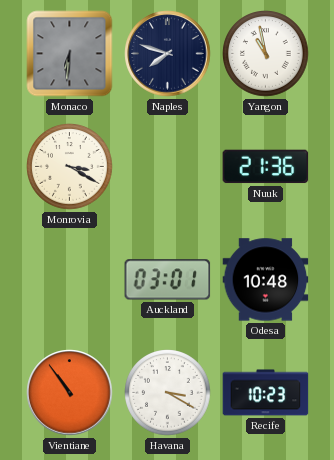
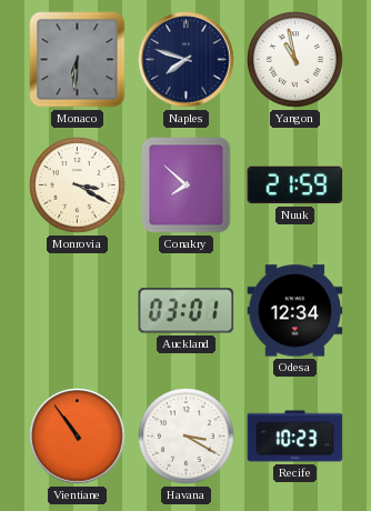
Conakry: none -> 7:52 (187, 186)
Nuuk: 21:36 -> 21:59 (295, 186)
Odesa: 10:48 -> 12:34 (295, 311)
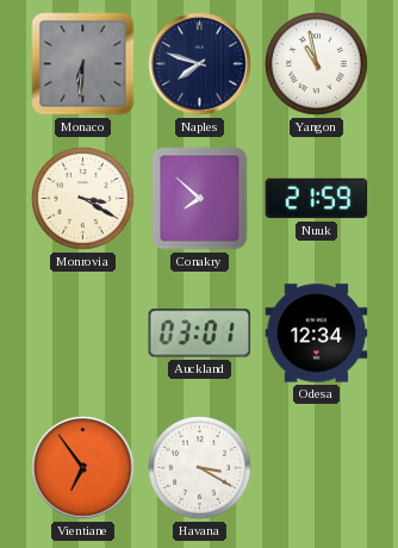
Vientiane: 10:54 -> 6:54 (83, 468)
Recife: 10:23 -> none (295, 437)
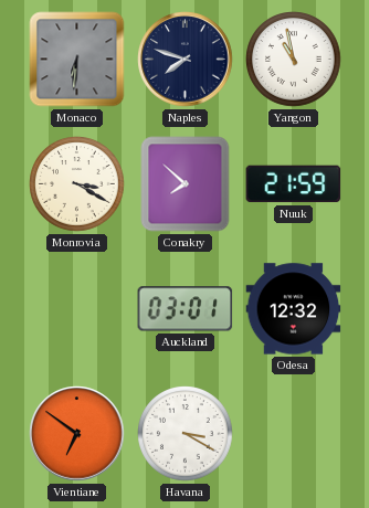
Odesa: 12:34 -> 12:32 (294, 309)
Vientiane: 6:54 -> 6:51 (77, 434)
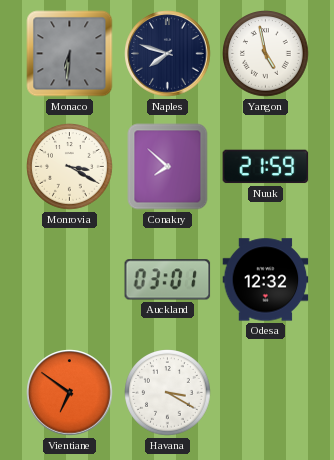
Yangon: 10:58 -> 4:58 (266, 54)
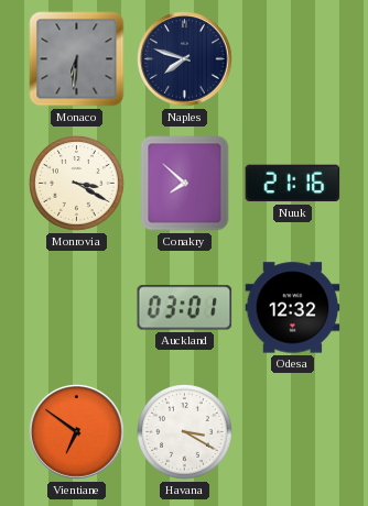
Yangon: 4:58 -> none (266, 54)
Nuuk: 21:59 -> 21:16 (293, 184)
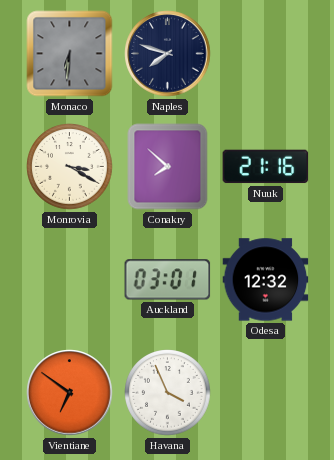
Havana: 3:20 -> 3:56 (168, 393)
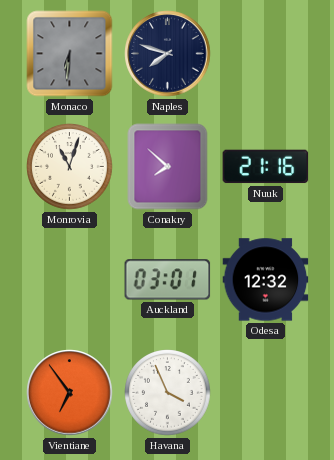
Monrovia: 3:20 -> 11:03 (70, 167)
Vientiane: 6:51 -> 6:54 (70, 393)
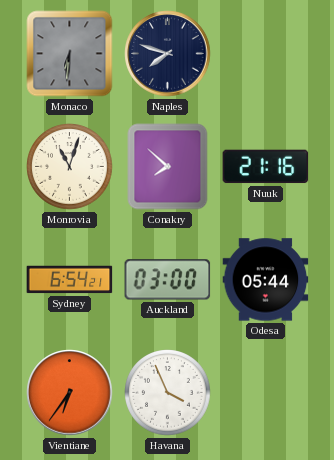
Sydney: none -> 6:54 (70, 280)
Auckland: 03:01 -> 03:00 (168, 280)
Odesa: 12:32 -> 05:44 (266, 280)
Vientiane: 6:54 -> 6:36 (70, 393)
